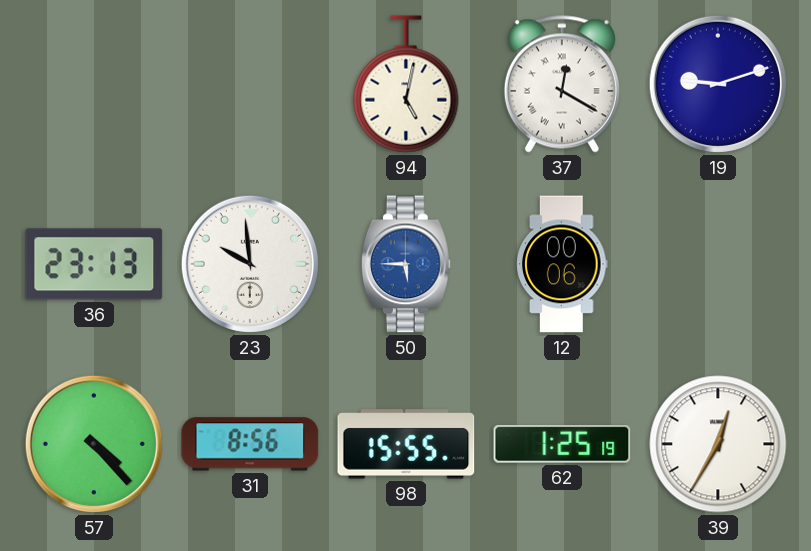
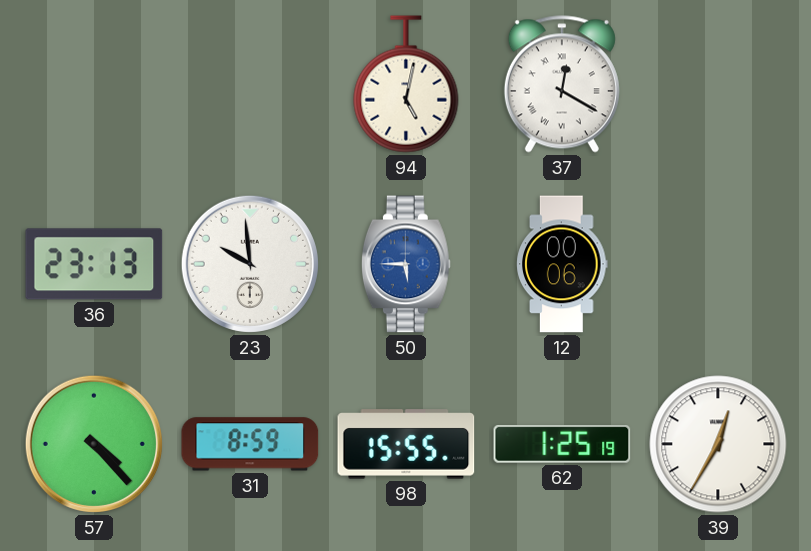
19: 9:12 -> none (718, 84)
31: 8:56 -> 8:59 (250, 444)
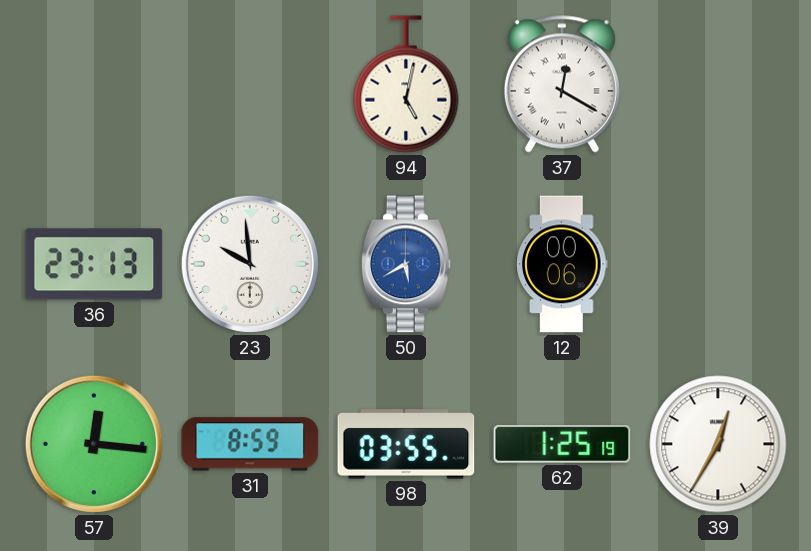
50: 5:45 -> 5:40 (406, 264)
57: 4:23 -> 12:16 (94, 444)
98: 15:55 -> 03:55 (406, 444)
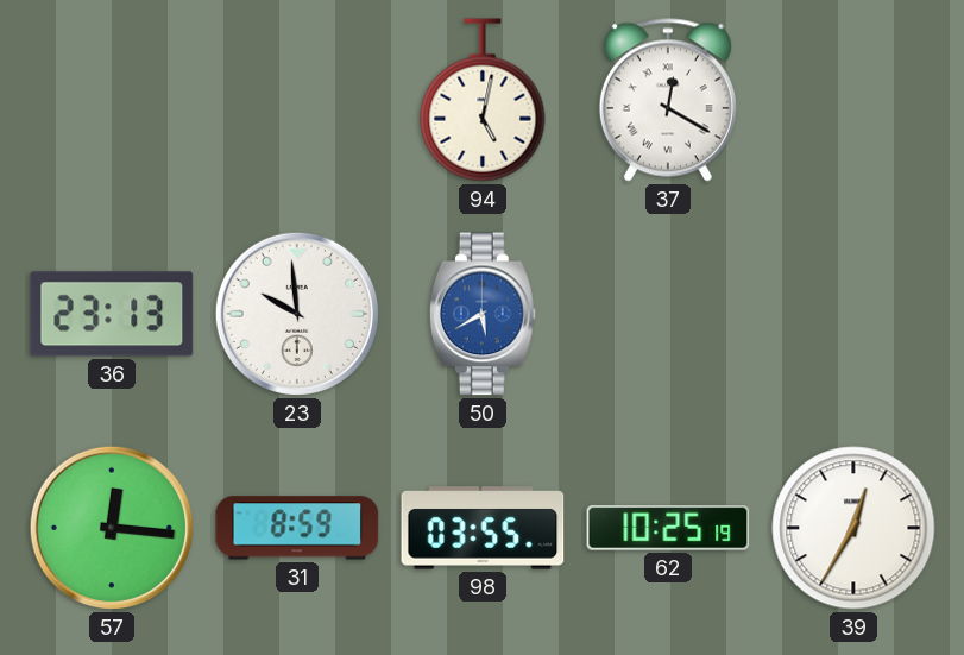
12: 00:06 -> none (562, 264)
62: 1:25 -> 10:25 (668, 529)
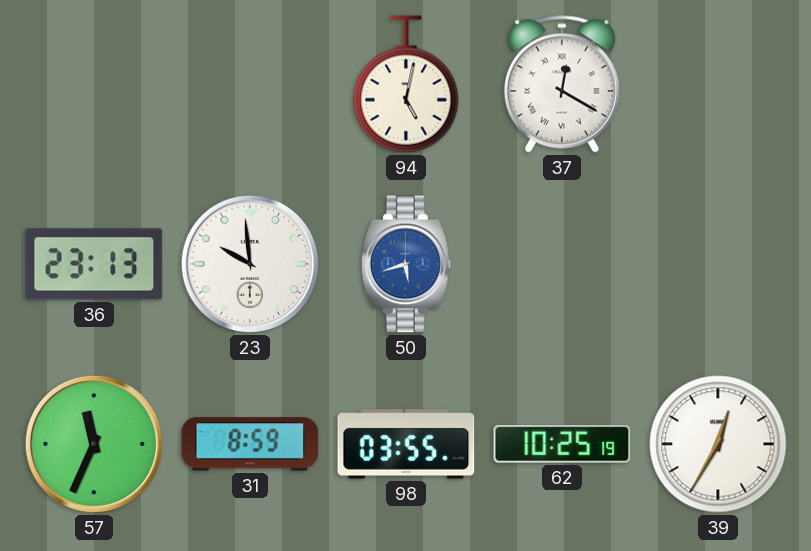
50: 5:40 -> 5:42 (406, 264)
57: 12:16 -> 11:34 (94, 444)
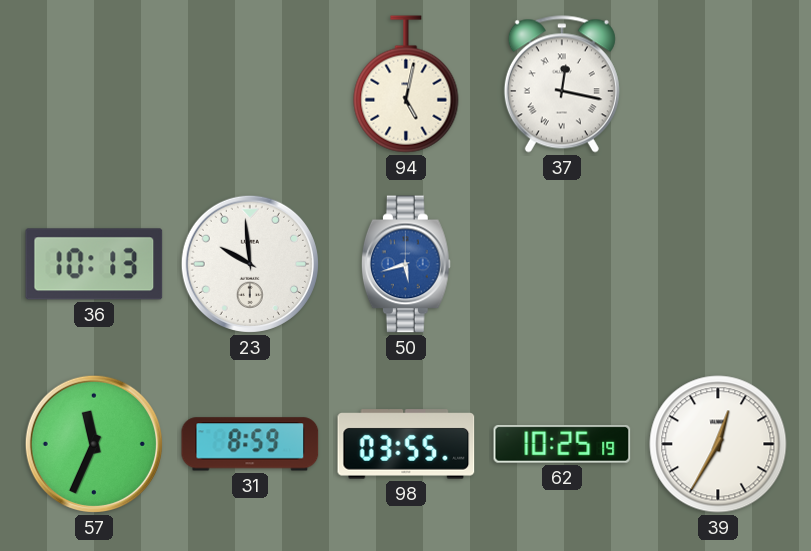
37: 12:20 -> 12:17 (562, 84)
36: 23:13 -> 10:13 (94, 264)
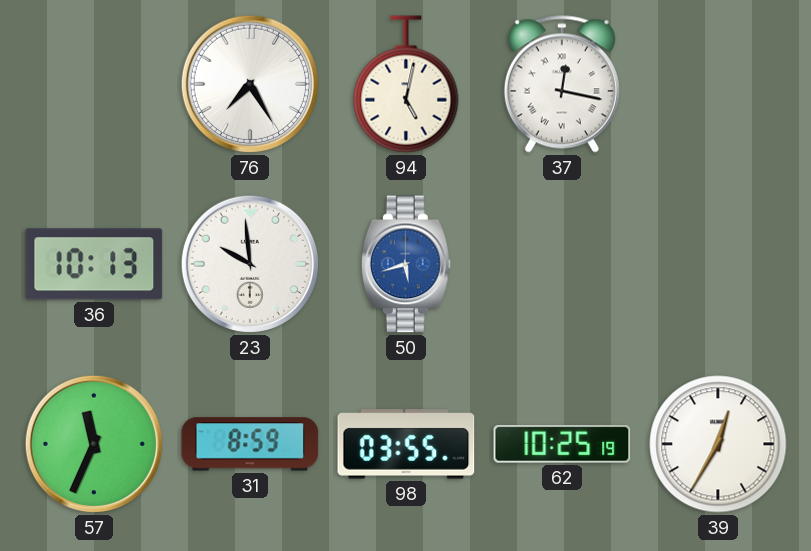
76: none -> 7:25 (250, 84)
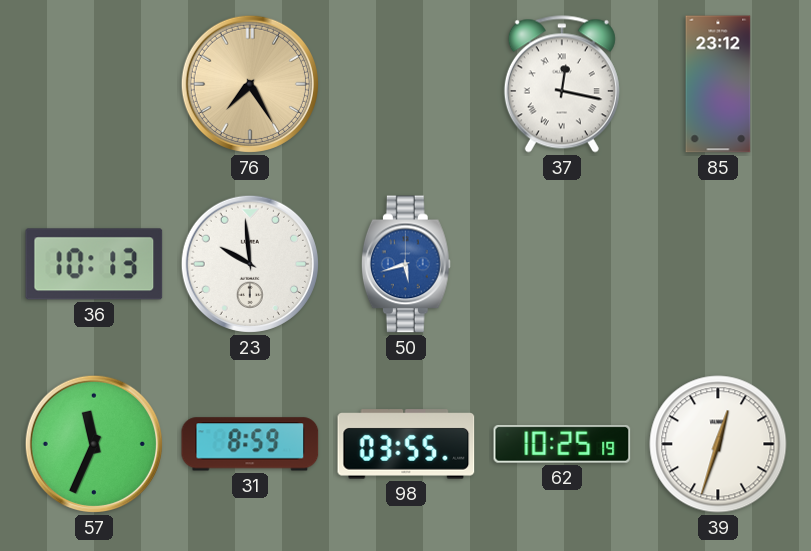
76 dial: white -> champagne (250, 84)
94: 5:02 -> none (406, 84)
85: none -> 23:12 (718, 84)
39: 12:35 -> 12:33 (718, 444)
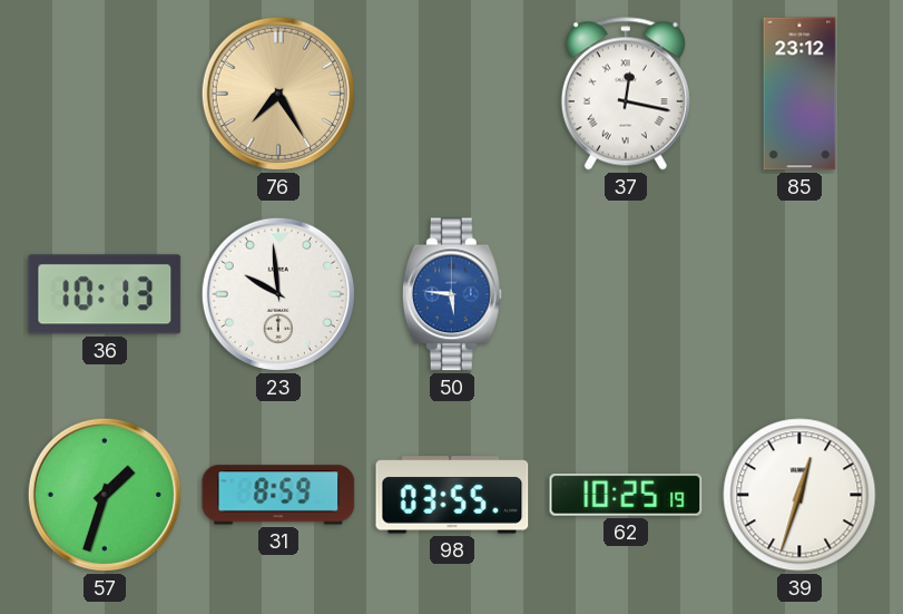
50: 5:42 -> 5:46 (452, 294)
57: 11:34 -> 1:33 (105, 495)
